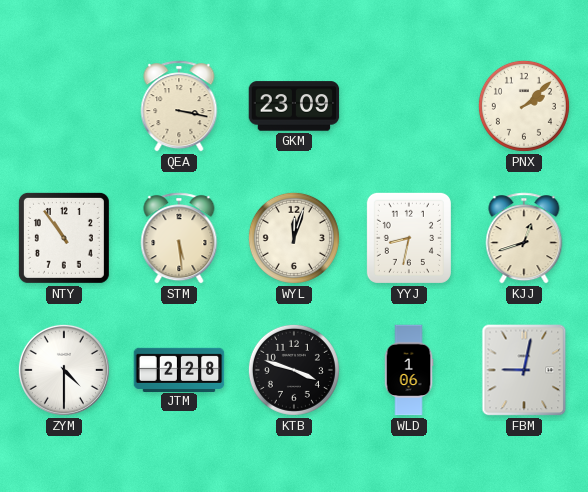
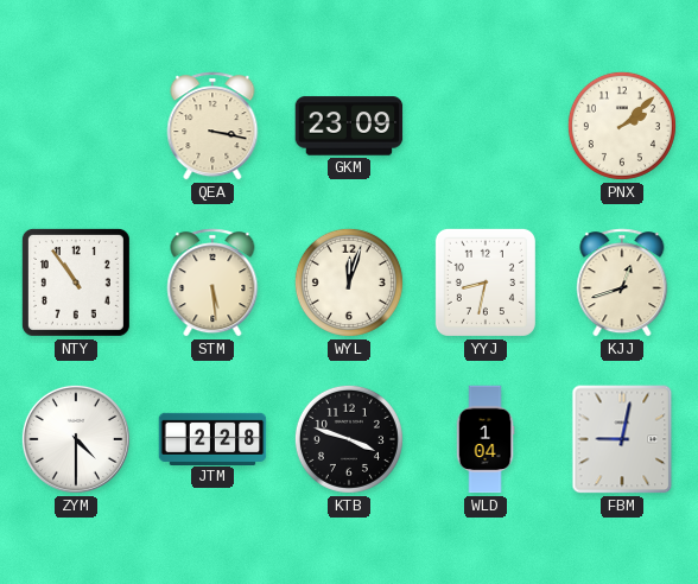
WLD: 1:06 -> 1:04 (486, 439)
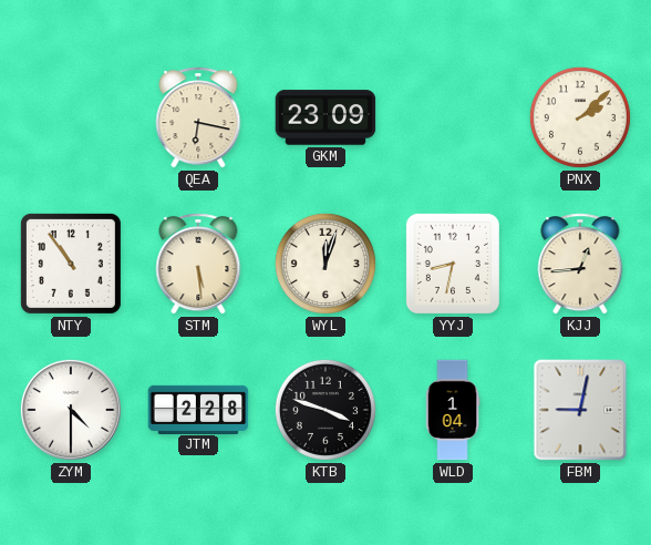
QEA: 3:17 -> 6:17 (198, 117)
KJJ: 12:42 -> 12:44 (580, 264)
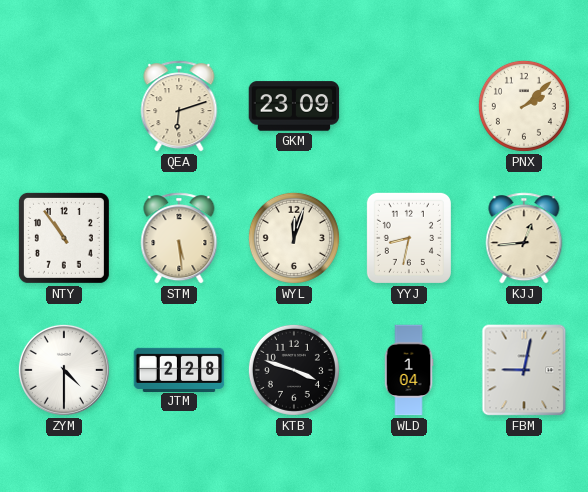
QEA: 6:17 -> 6:12 (179, 106)
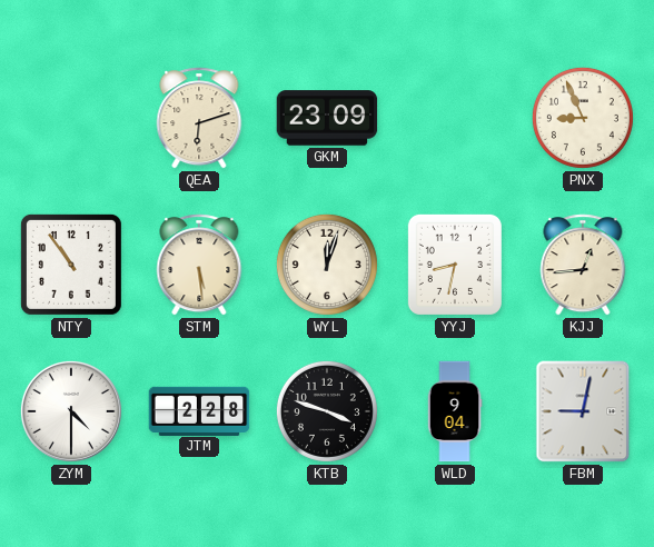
PNX: 2:08 -> 8:56 (583, 118)
WLD: 1:04 -> 9:04 (455, 411)
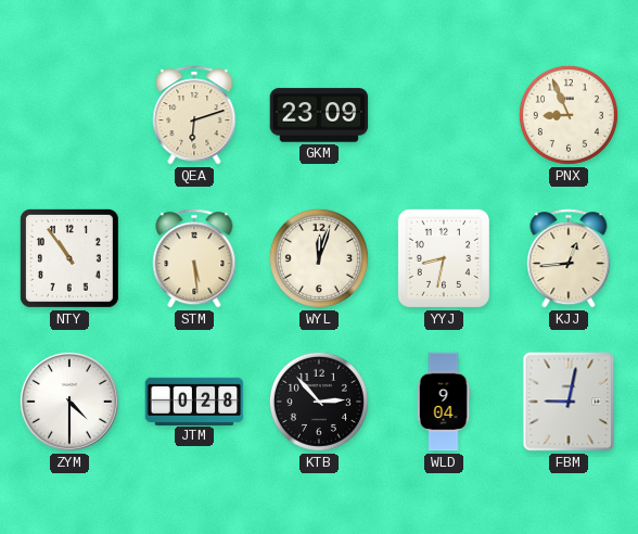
JTM: 2:28 -> 0:28 (194, 400)
KTB: 3:48 -> 2:53 (319, 402)
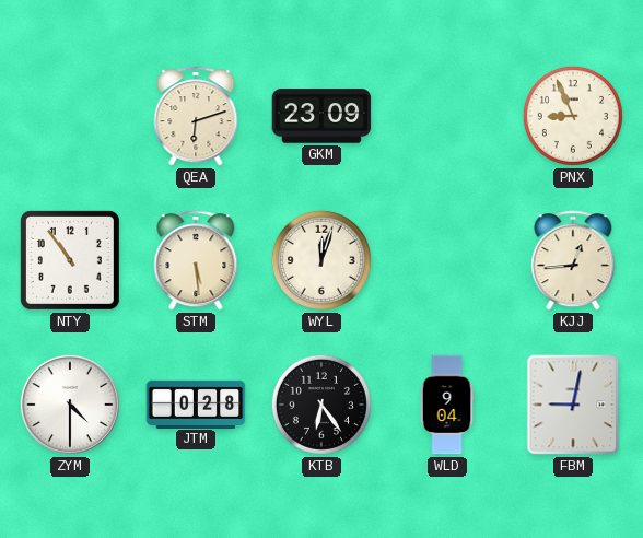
YYJ: 8:32 -> none (444, 258)
KTB: 2:53 -> 6:24 (321, 405)
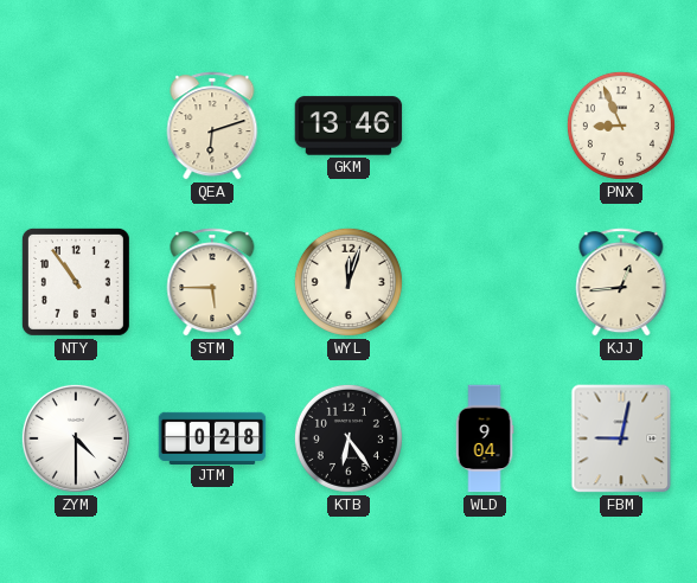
GKM: 23:09 -> 13:46 (348, 126)
STM: 5:29 -> 5:45 (212, 282)
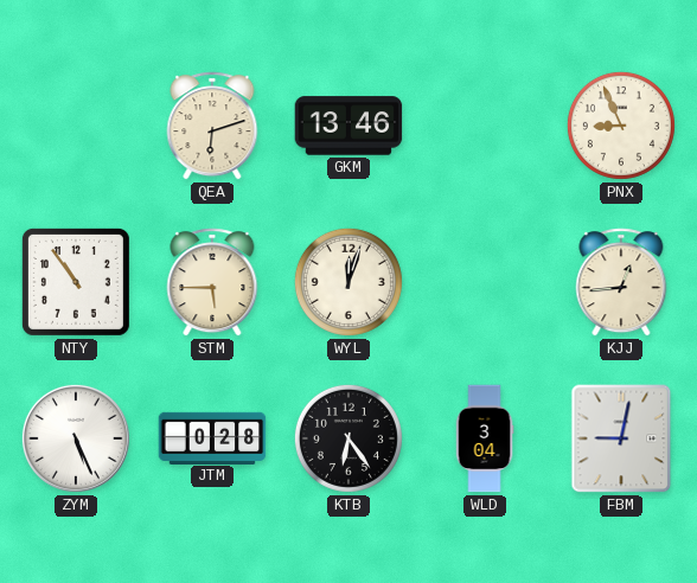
ZYM: 4:30 -> 5:26 (76, 438)
WLD: 9:04 -> 3:04 (485, 438)
